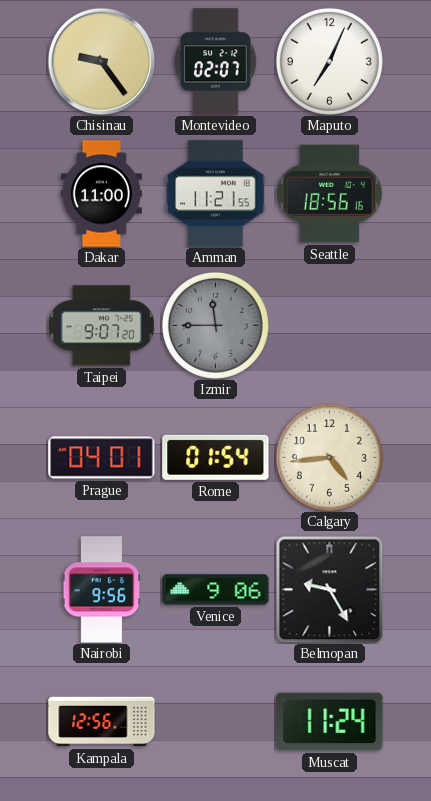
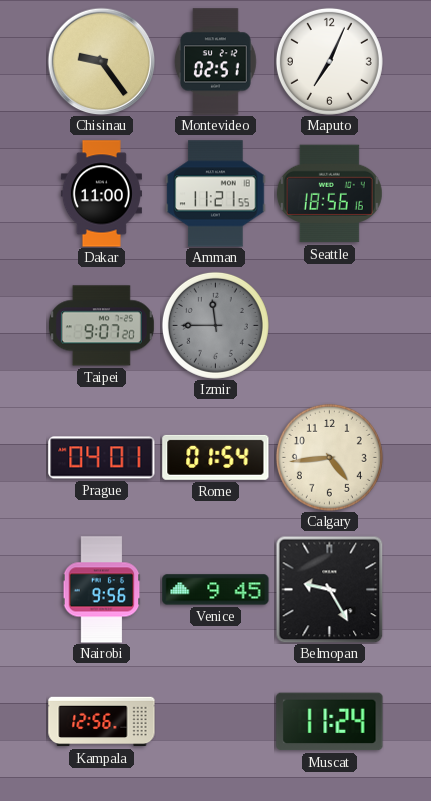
Montevideo: 02:07 -> 02:51 (216, 62)
Venice: 9:06 -> 9:45 (216, 590)
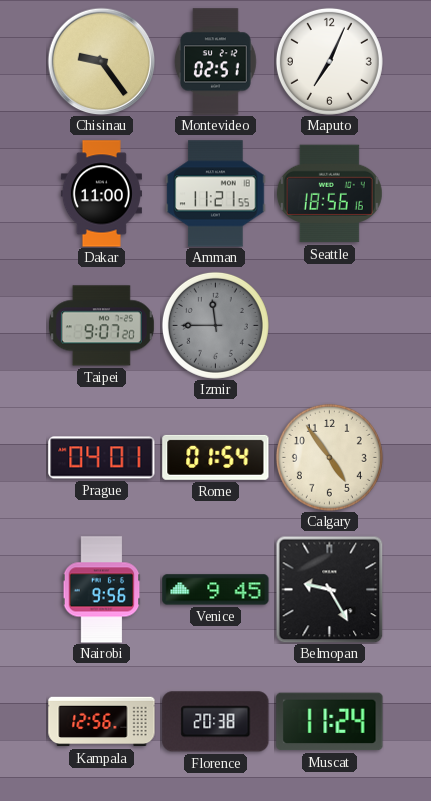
Calgary: 4:44 -> 4:54 (329, 457)
Florence: none -> 20:38 (216, 722)
